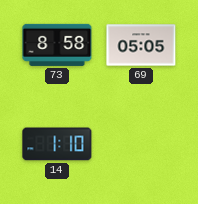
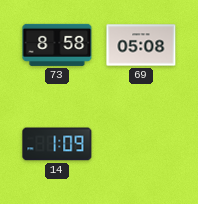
69: 05:05 -> 05:08 (141, 45)
14: 1:10 -> 1:09 (57, 144)
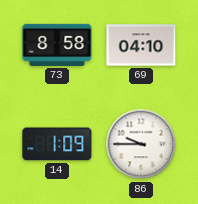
69: 05:08 -> 04:10 (141, 45)
86: none -> 9:45 (141, 144)
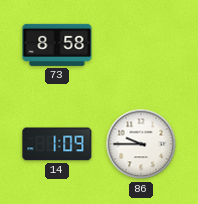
69: 04:10 -> none (141, 45)
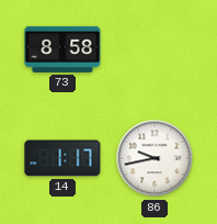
14: 1:09 -> 1:17 (62, 158)
86: 9:45 -> 9:43 (155, 158)
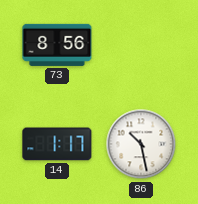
73: 8:58 -> 8:56 (57, 45)
86: 9:43 -> 10:28 (141, 144)
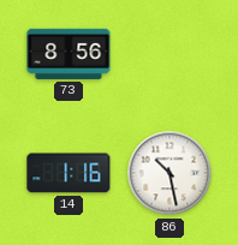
14: 1:17 -> 1:16 (69, 173)
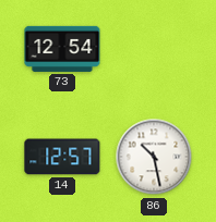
73: 8:56 -> 12:54 (62, 49)
14: 1:16 -> 12:57 (62, 157)
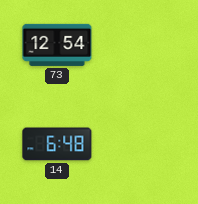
14: 12:57 -> 6:48 (57, 144)
86: 10:28 -> none (154, 157)
